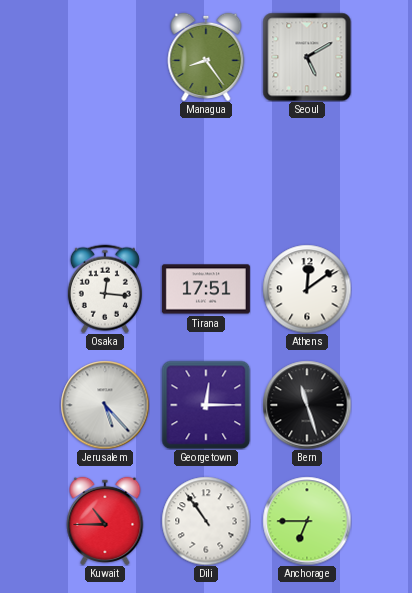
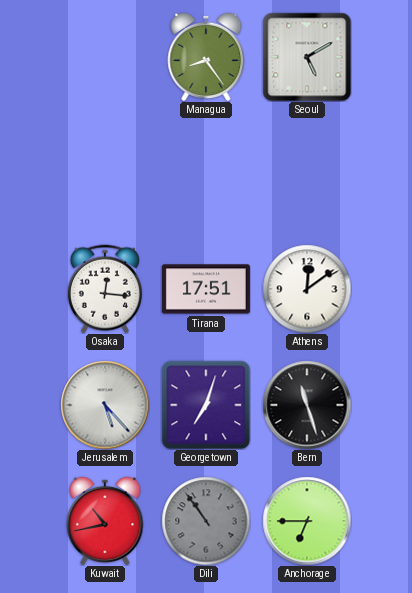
Georgetown: 12:15 -> 7:03 (206, 405)
Kuwait: 10:45 -> 10:43 (105, 521)
Dili dial: white -> grey (206, 521)
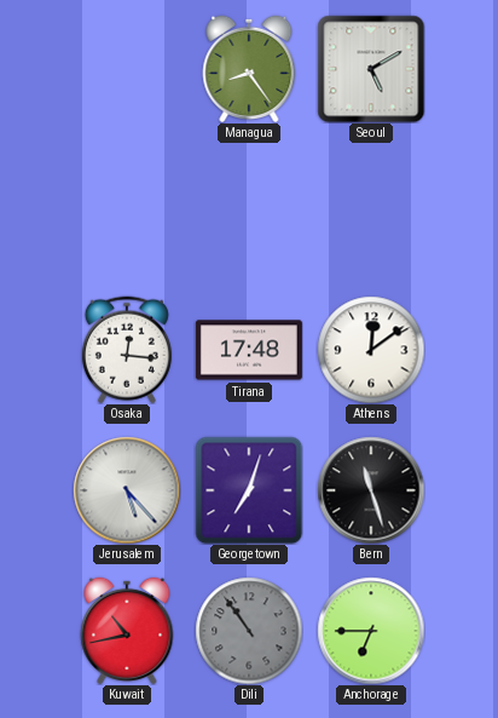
Tirana: 17:51 -> 17:48 (249, 350)
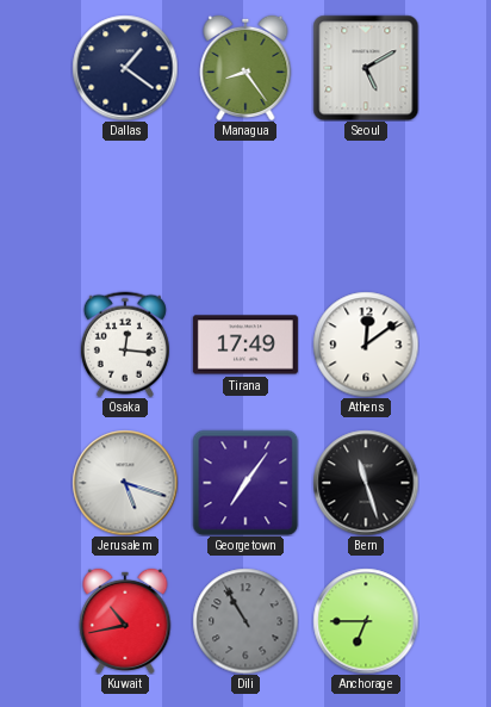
Dallas: none -> 1:21 (125, 68)
Tirana: 17:48 -> 17:49 (245, 345)
Jerusalem: 5:23 -> 5:18 (125, 483)
Georgetown: 7:03 -> 7:06 (245, 483)
Dili: 10:54 -> 10:55 (245, 621)
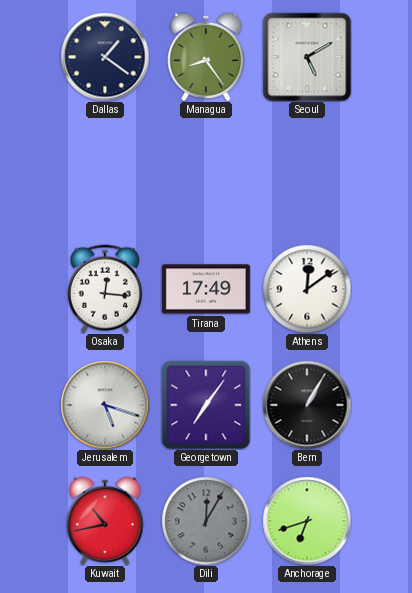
Bern: 11:27 -> 1:05 (307, 405)
Dili: 10:55 -> 12:05 (206, 521)
Anchorage: 6:45 -> 6:42 (307, 521)
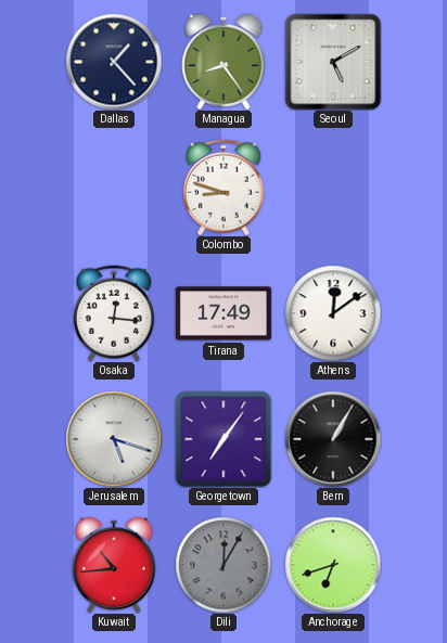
Dallas: 1:21 -> 1:23 (114, 62)
Colombo: none -> 8:48 (224, 188)
Kuwait: 10:43 -> 10:44 (114, 565)
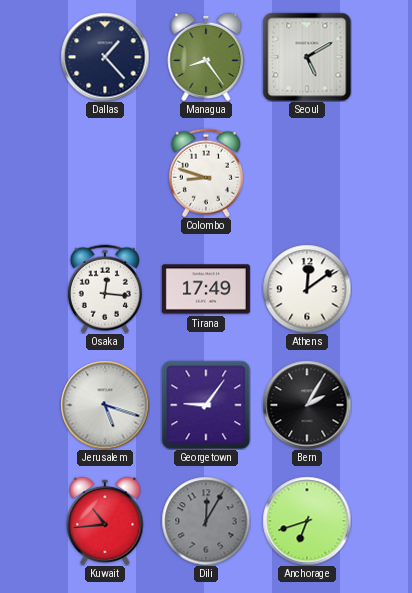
Georgetown: 7:06 -> 9:06 (206, 405)
Bern: 1:05 -> 2:05 (307, 405)
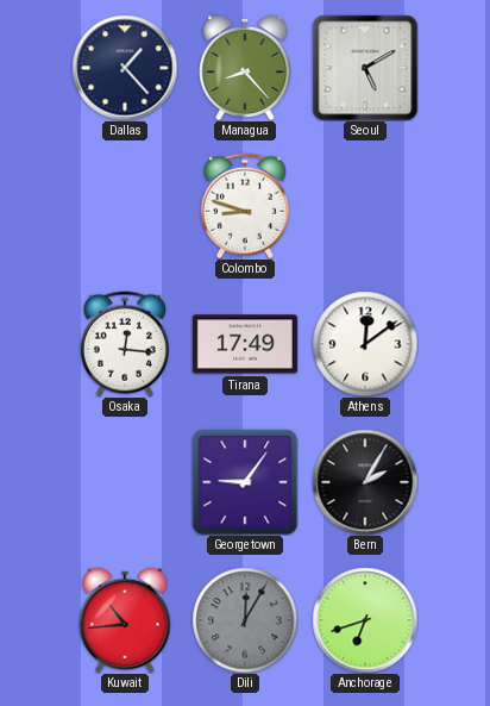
Managua: 8:24 -> 8:23 (245, 68)
Jerusalem: 5:18 -> none (105, 405)
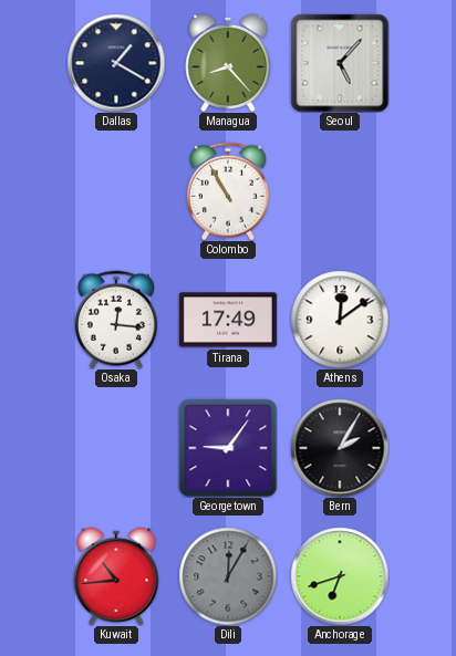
Dallas: 1:23 -> 1:20 (116, 63)
Seoul: 5:10 -> 5:07 (340, 63)
Colombo: 8:48 -> 10:55 (228, 191)
